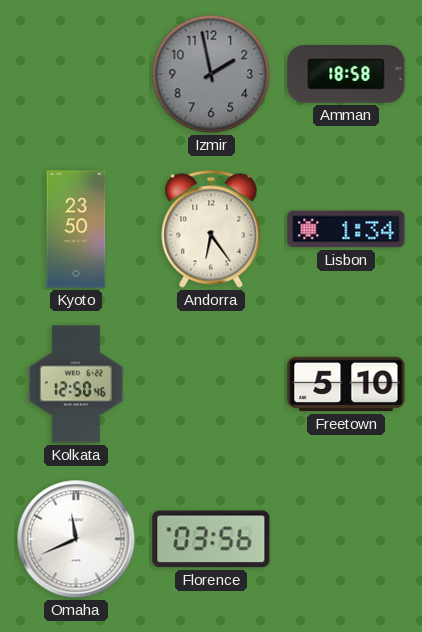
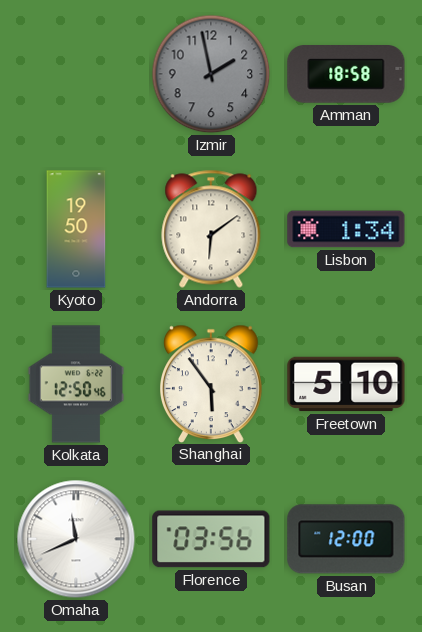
Kyoto: 23:50 -> 19:50 (76, 229)
Andorra: 6:24 -> 6:09 (211, 229)
Shanghai: none -> 5:54 (212, 383)
Busan: none -> 12:00 (346, 539)
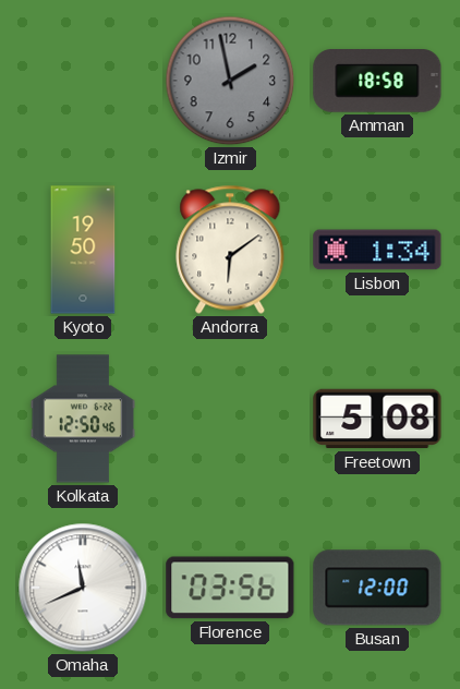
Shanghai: 5:54 -> none (212, 383)
Freetown: 5:10 -> 5:08 (377, 419)
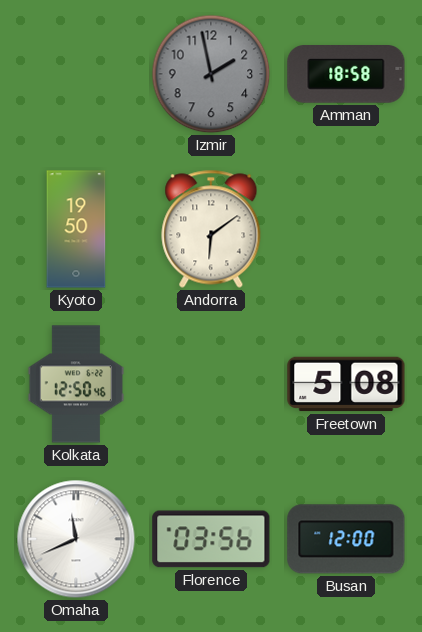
Lisbon: 1:34 -> none (377, 250)
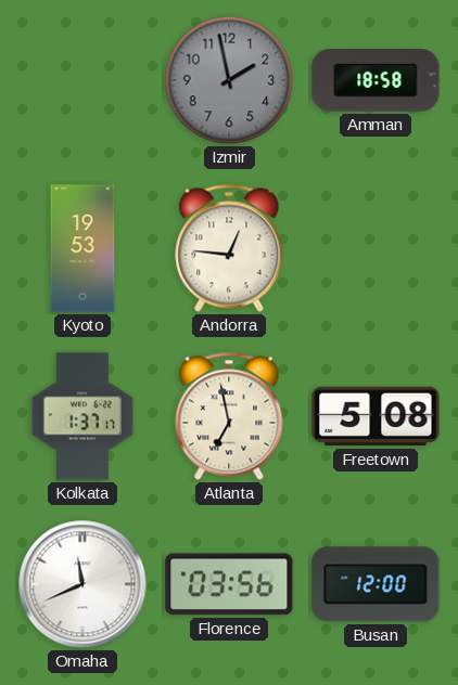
Kyoto: 19:50 -> 19:53 (82, 248)
Andorra: 6:09 -> 12:46 (229, 248)
Kolkata: 12:50 -> 1:37 (82, 416)
Atlanta: none -> 6:58 (229, 416)
